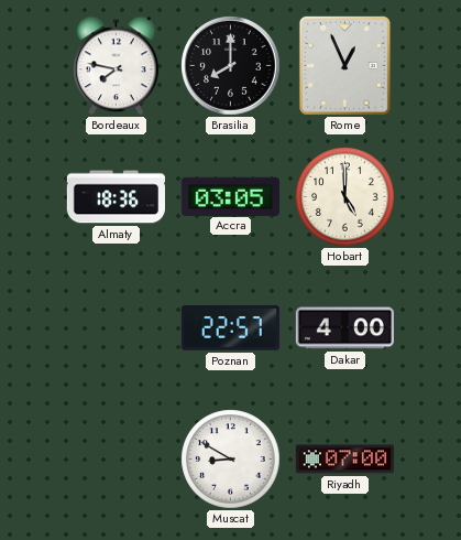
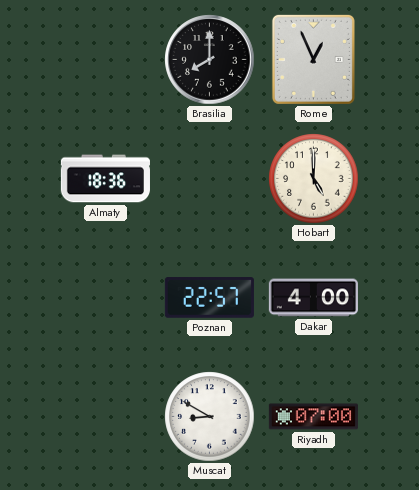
Bordeaux: 7:47 -> none (117, 66)
Accra: 03:05 -> none (230, 196)
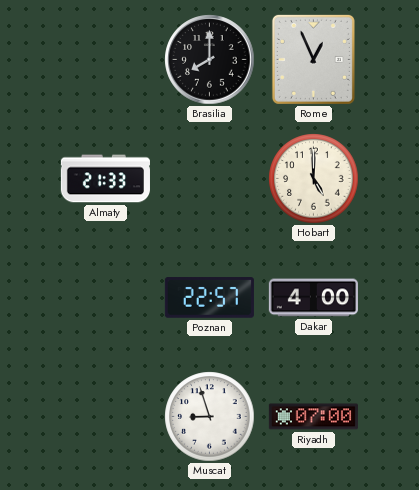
Almaty: 18:36 -> 21:33 (105, 179)
Muscat: 8:50 -> 8:57 (210, 417)
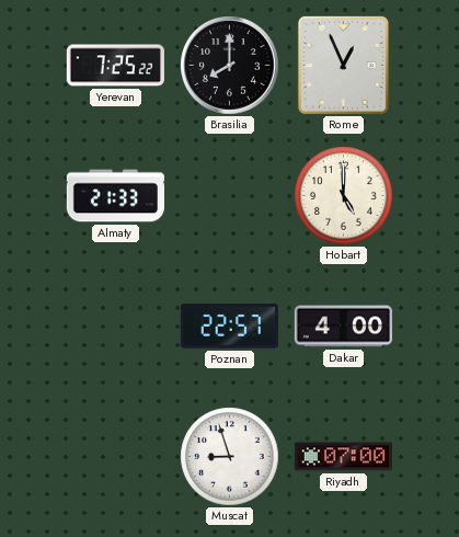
Yerevan: none -> 7:25 (115, 66)
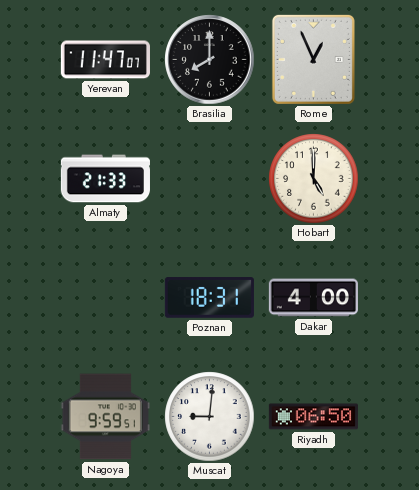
Yerevan: 7:25 -> 11:47 (105, 60)
Poznan: 22:57 -> 18:31 (209, 298)
Nagoya: none -> 9:59 (105, 417)
Muscat: 8:57 -> 9:01 (210, 417)
Riyadh: 07:00 -> 06:50 (313, 417)
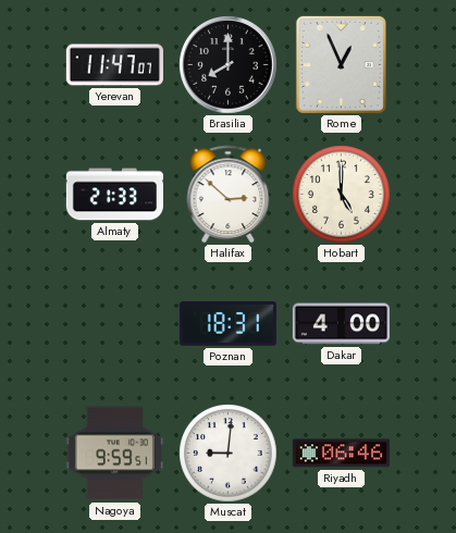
Halifax: none -> 2:52 (229, 194)
Riyadh: 06:50 -> 06:46 (341, 454)
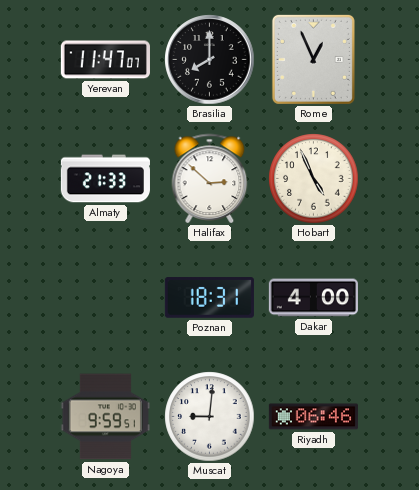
Hobart: 5:00 -> 4:56 (314, 179)
